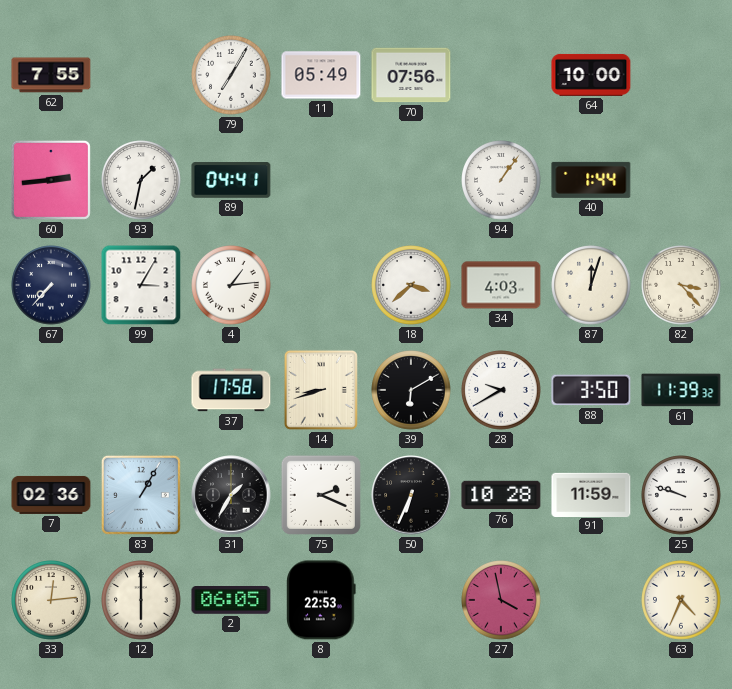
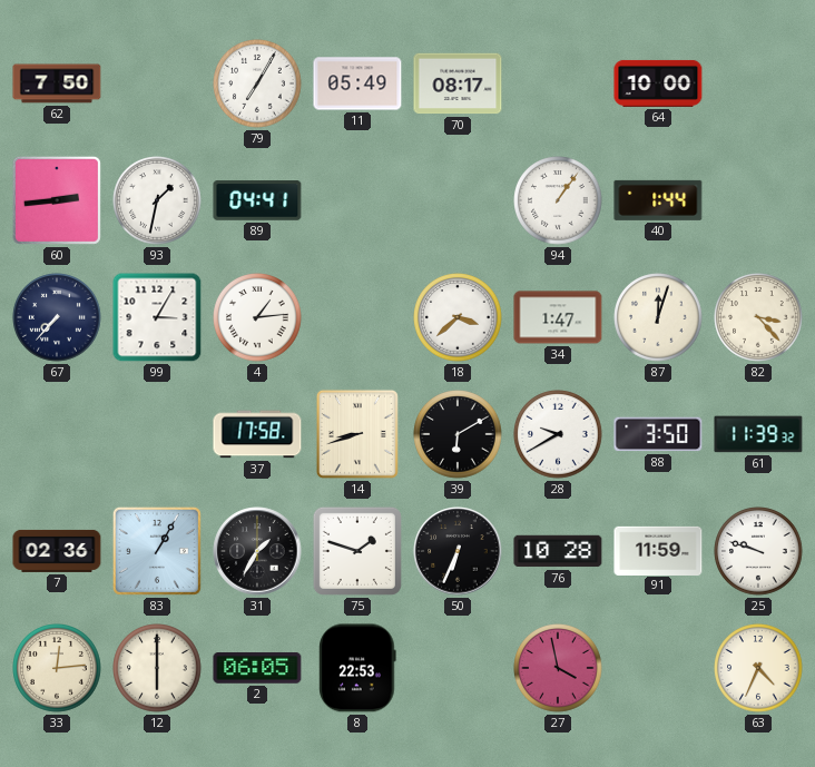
62: 7:55 -> 7:50 (57, 83)
70: 07:56 -> 08:17 (458, 83)
34: 4:03 -> 1:47 (558, 317)
75: 2:19 -> 1:48 (357, 551)
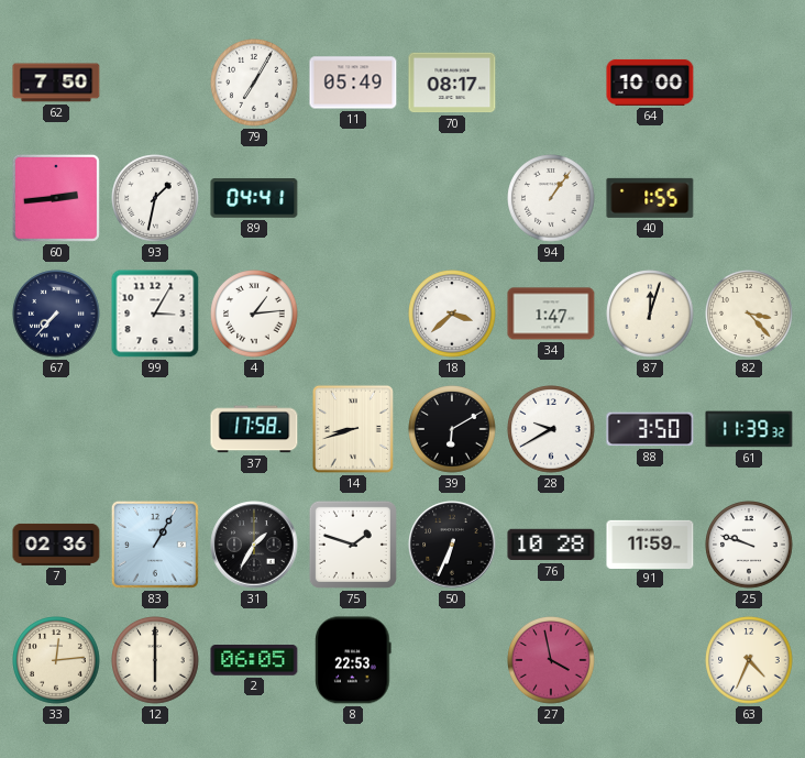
40: 1:44 -> 1:55 (650, 198)
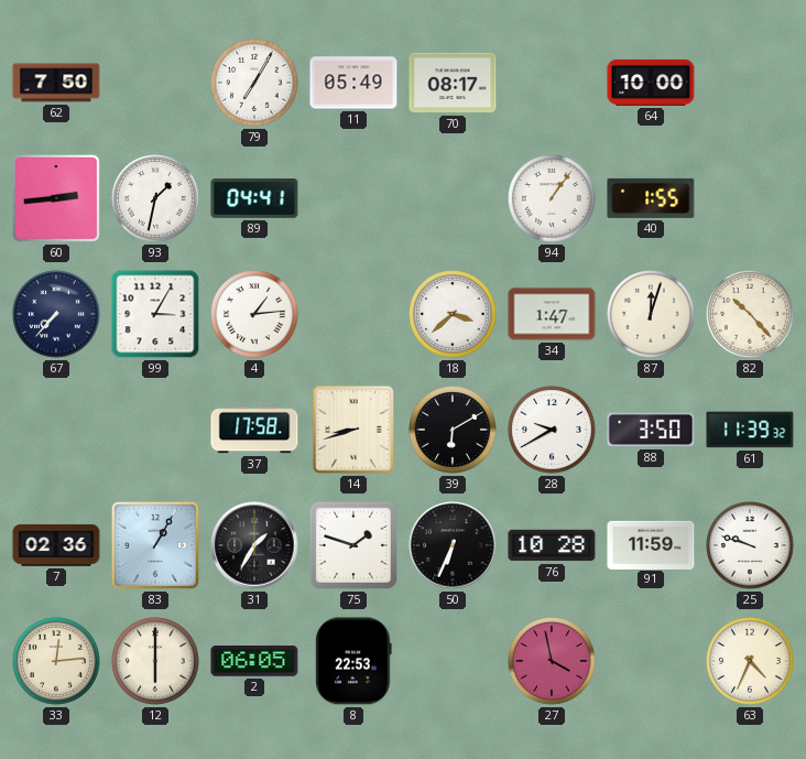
82: 3:23 -> 10:23 (750, 314)
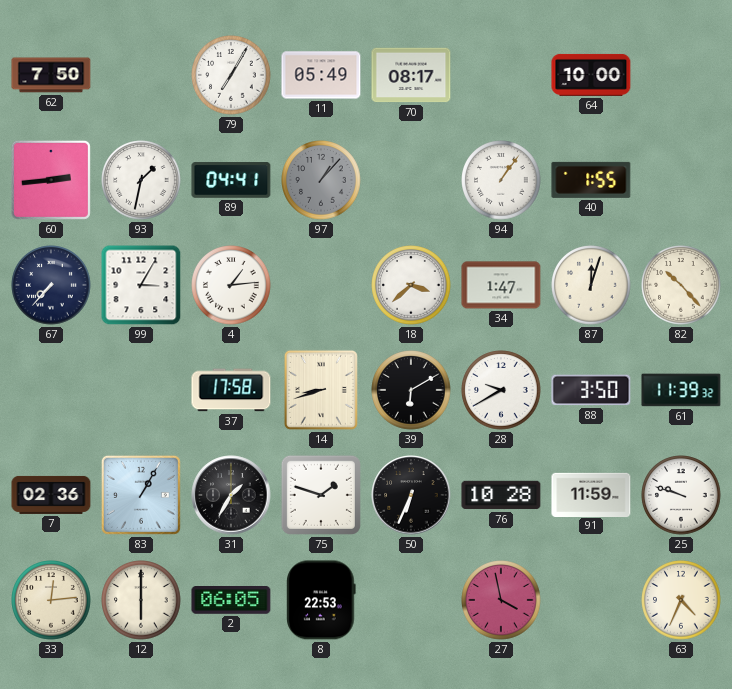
97: none -> 1:07 (321, 180)
